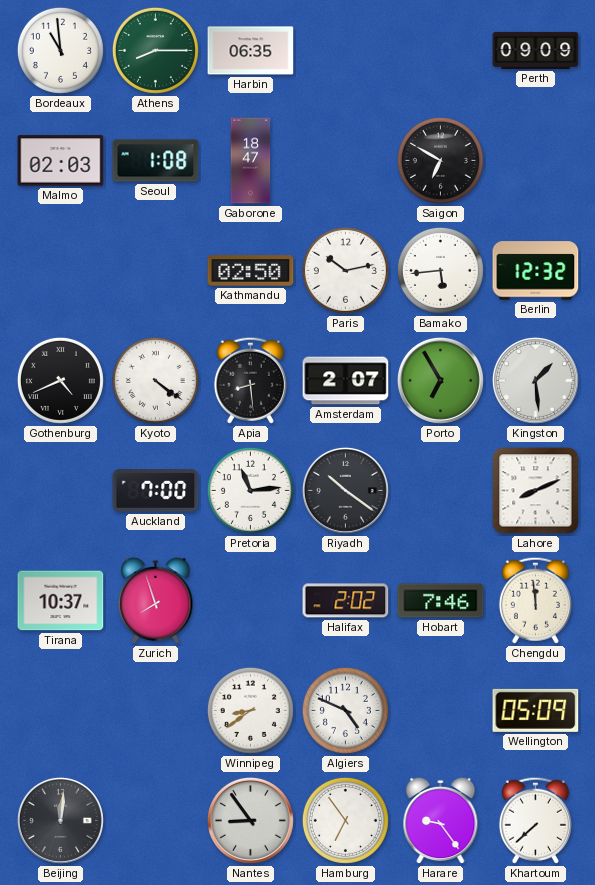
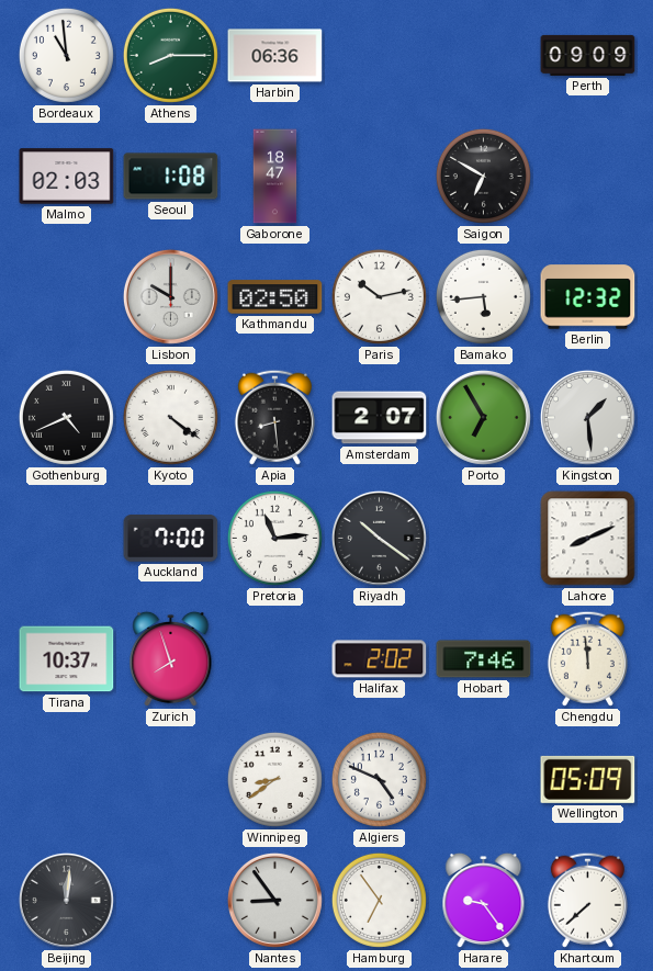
Harbin: 06:35 -> 06:36 (275, 56)
Lisbon: none -> 10:00 (170, 296)
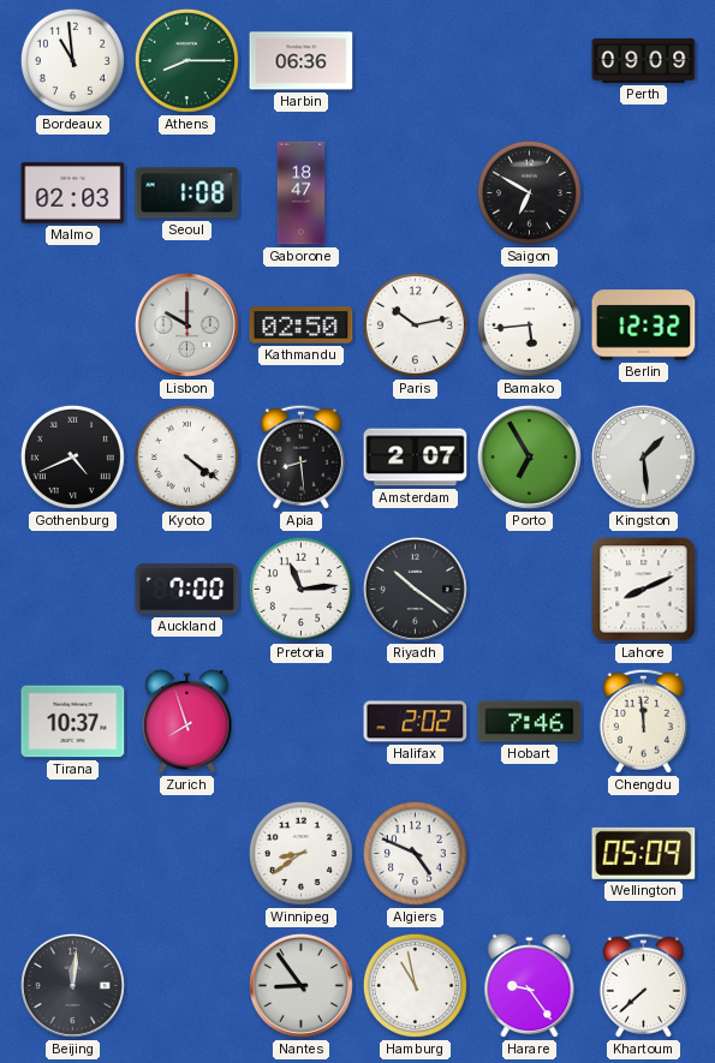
Hamburg: 6:54 -> 10:58 (415, 985)
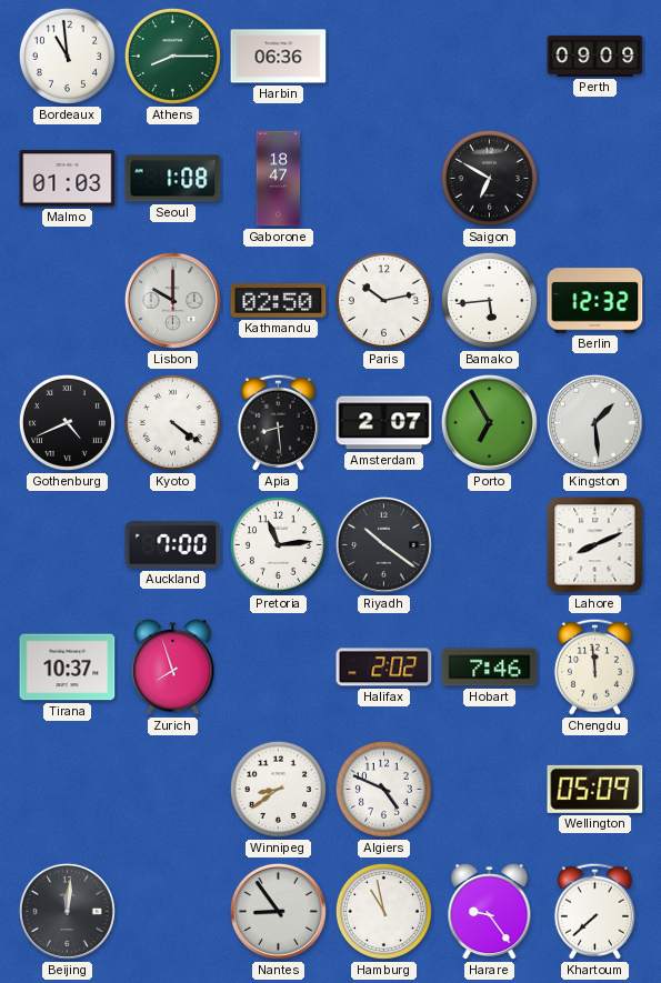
Malmo: 02:03 -> 01:03 (68, 179)
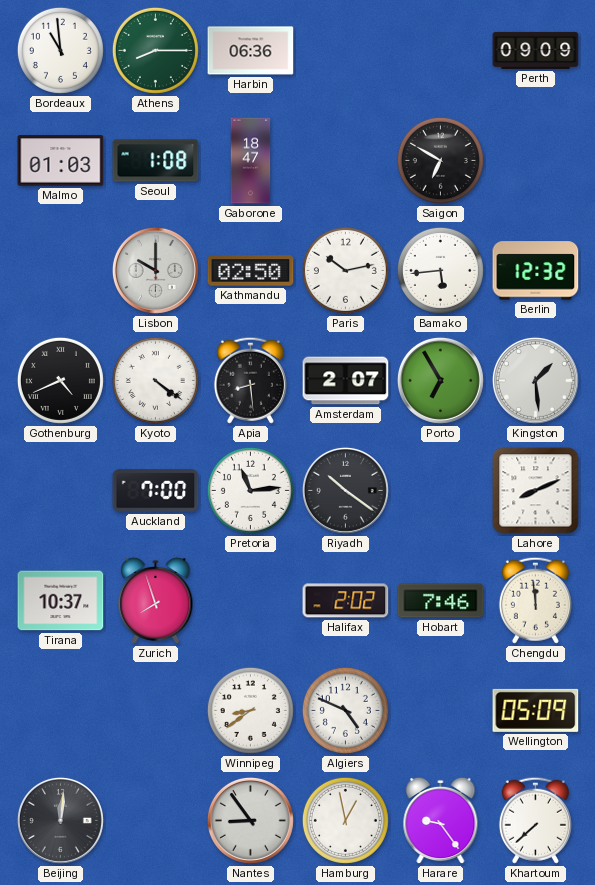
Hamburg: 10:58 -> 12:58 (345, 820)
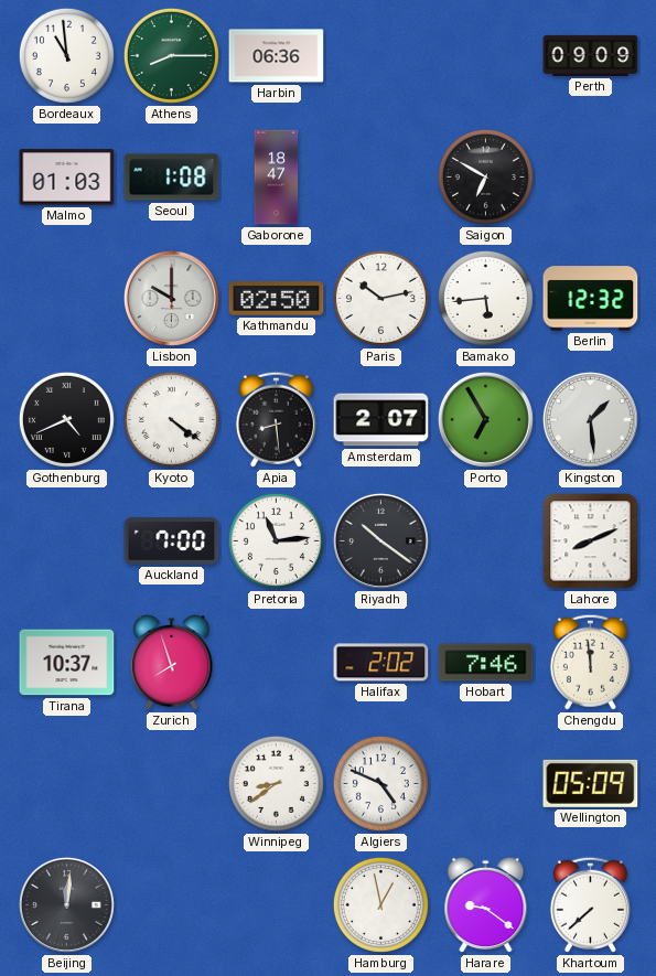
Nantes: 8:54 -> none (250, 820)
Harare: 9:24 -> 9:21 (486, 905)
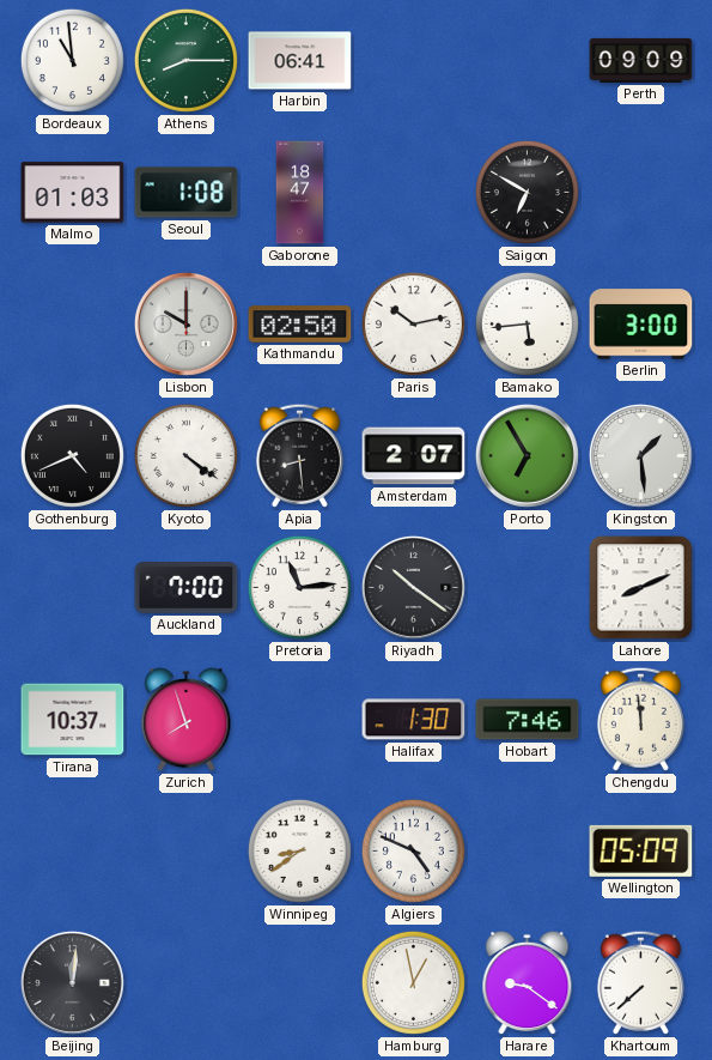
Harbin: 06:36 -> 06:41 (300, 61)
Berlin: 12:32 -> 3:00 (641, 325)
Halifax: 2:02 -> 1:30 (414, 720)
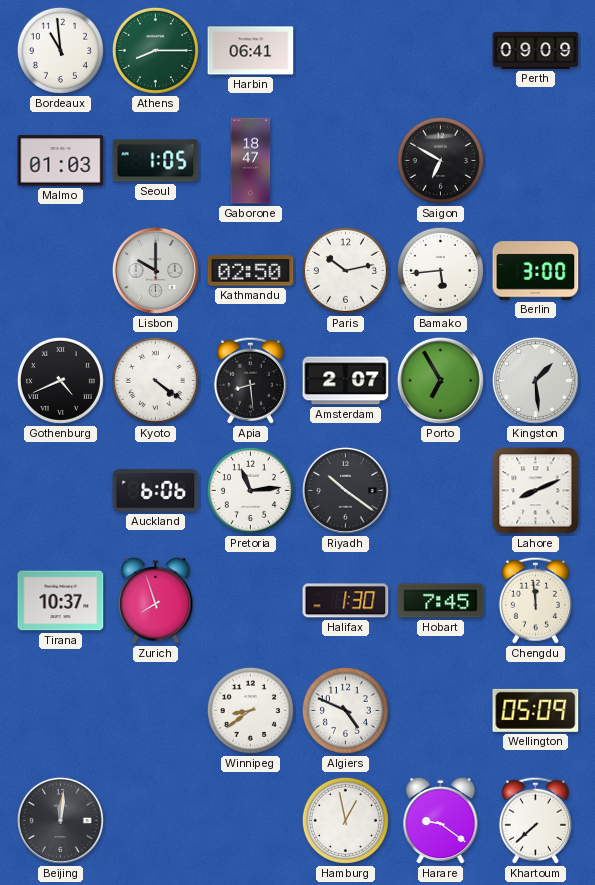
Seoul: 1:08 -> 1:05 (156, 161)
Auckland: 7:00 -> 6:06 (156, 491)
Hobart: 7:46 -> 7:45 (441, 601)
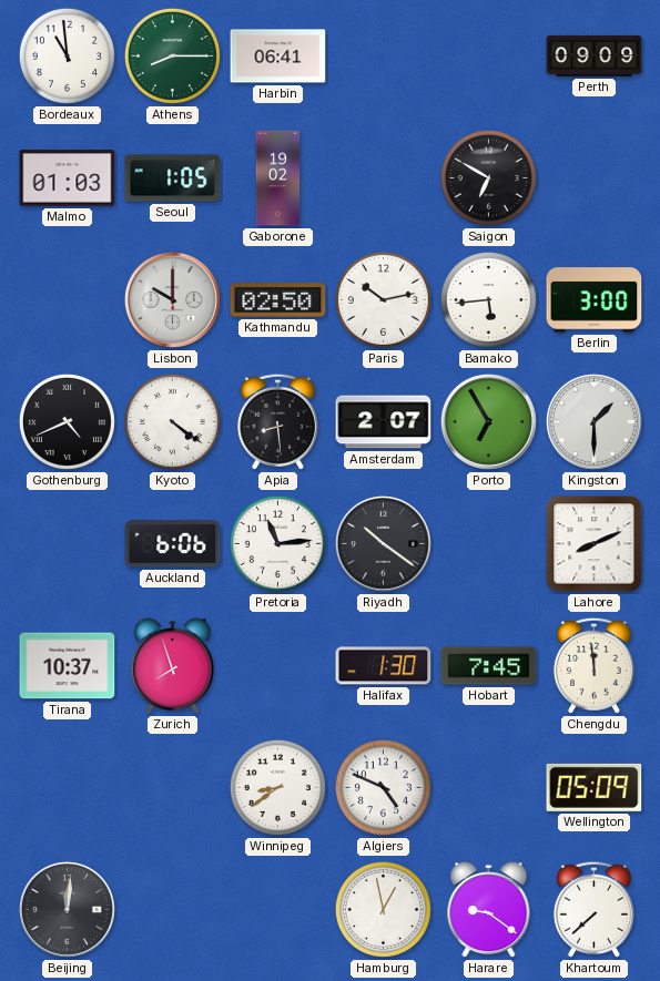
Gaborone: 18:47 -> 19:02 (278, 178)
Kingston: 1:29 -> 1:30 (593, 421)
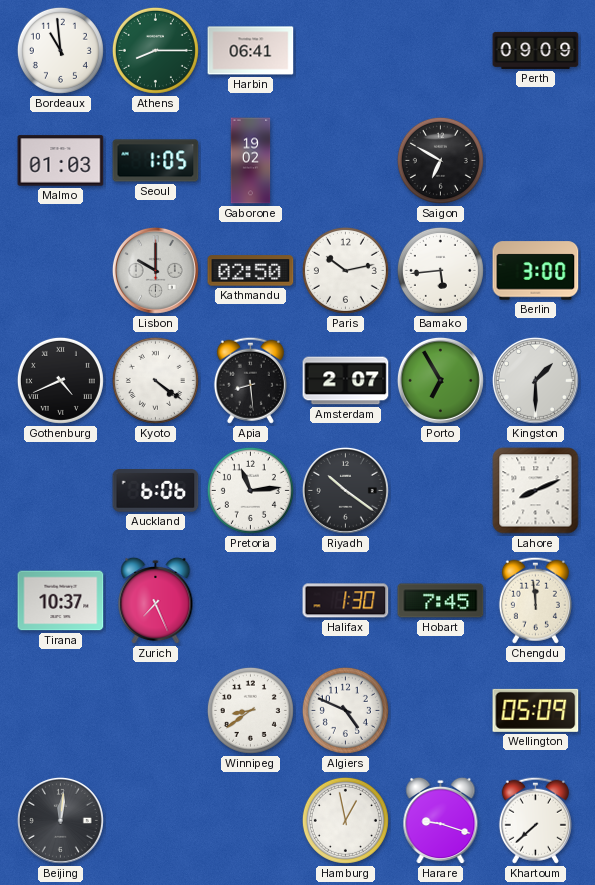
Zurich: 7:57 -> 7:26 (156, 601)
Harare: 9:21 -> 9:18 (441, 821)
